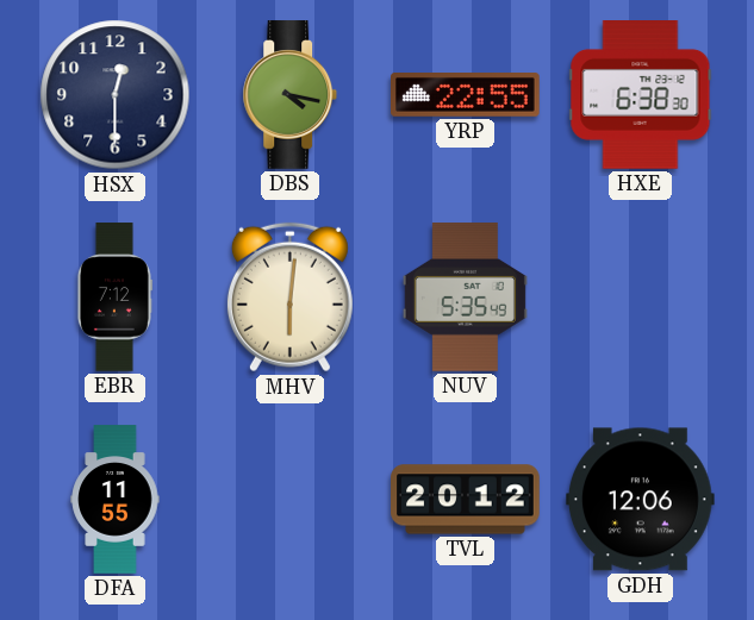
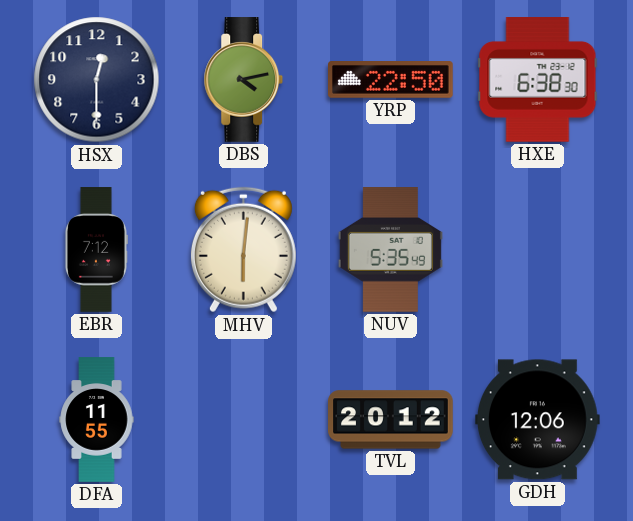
DBS: 4:17 -> 4:13 (244, 80)
YRP: 22:55 -> 22:50 (391, 80)
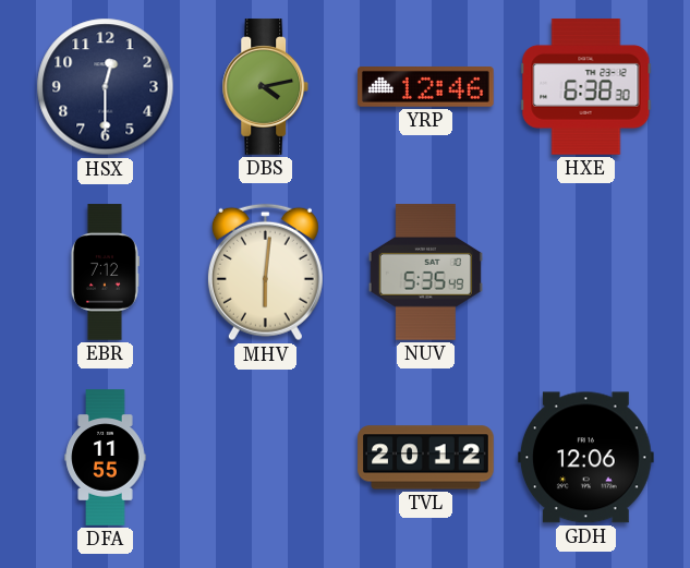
YRP: 22:50 -> 12:46 (426, 87)
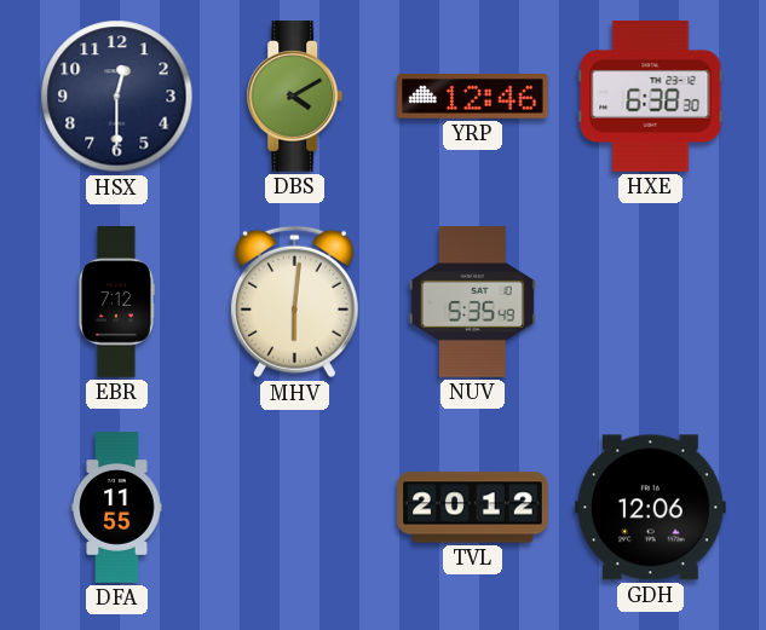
DBS: 4:13 -> 4:10 (295, 97)
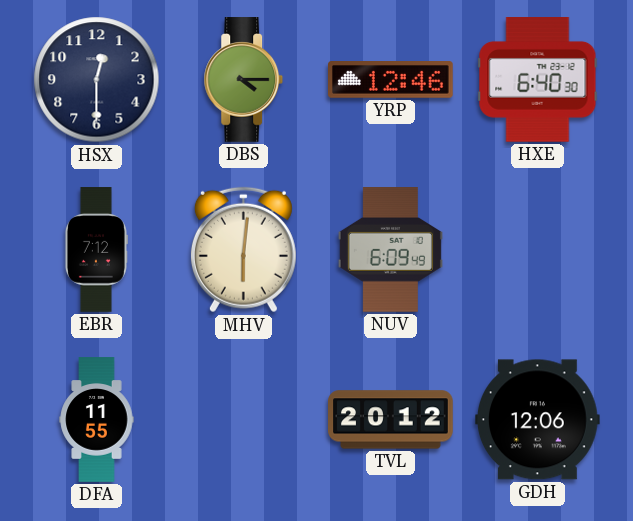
DBS: 4:10 -> 4:15 (244, 80)
HXE: 6:38 -> 6:40 (538, 80)
NUV: 5:35 -> 6:09 (390, 250)
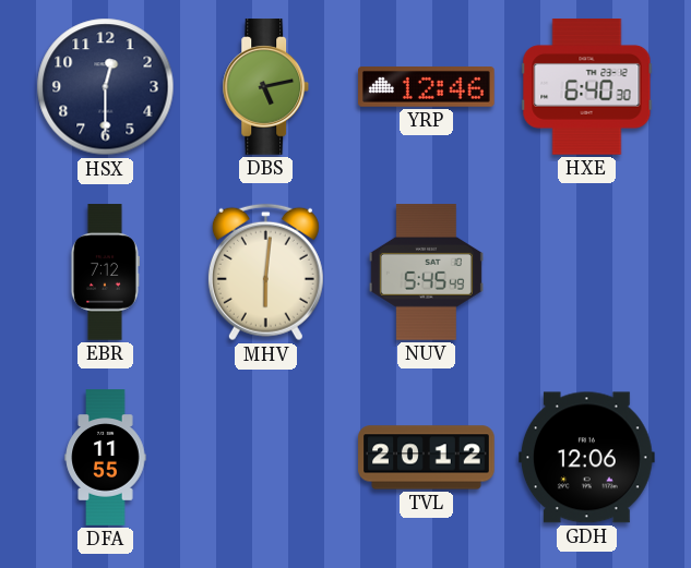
DBS: 4:15 -> 5:13 (266, 87)
NUV: 6:09 -> 5:45 (426, 273)
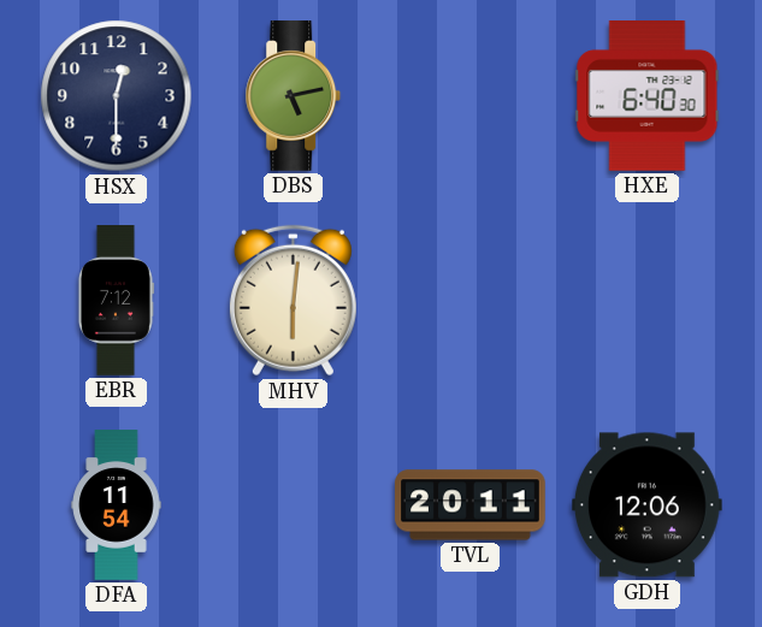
YRP: 12:46 -> none (427, 87)
NUV: 5:45 -> none (426, 273)
DFA: 11:55 -> 11:54 (117, 505)
TVL: 20:12 -> 20:11 (471, 505)
